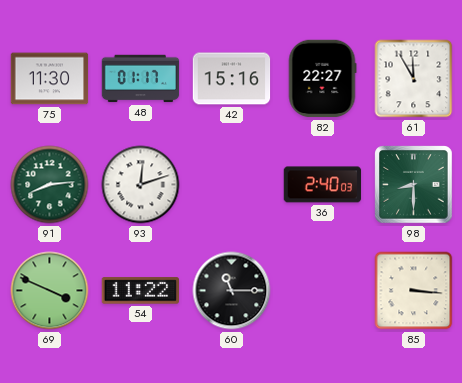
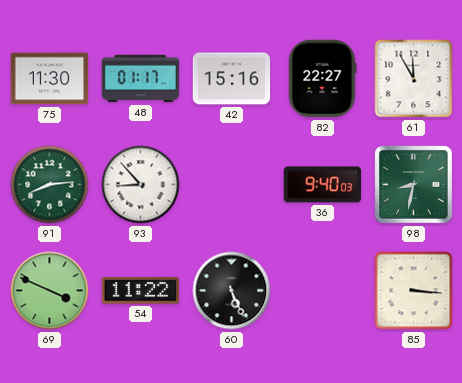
93: 12:12 -> 8:53 (141, 185)
36: 2:40 -> 9:40 (323, 185)
98: 8:30 -> 8:32 (414, 185)
60: 11:15 -> 5:26 (232, 291)
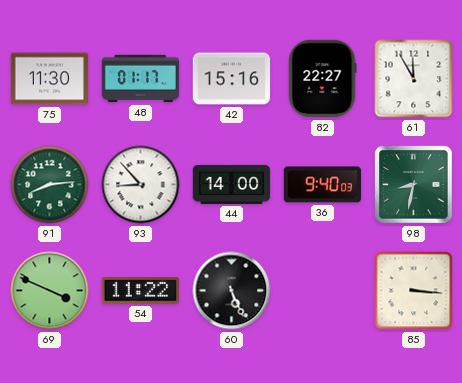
44: none -> 14:00 (232, 184)
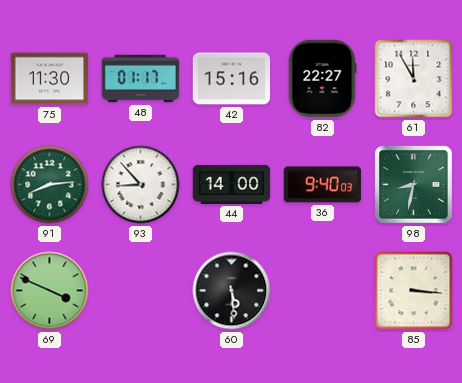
54: 11:22 -> none (141, 291)
60: 5:26 -> 5:29 (232, 291)
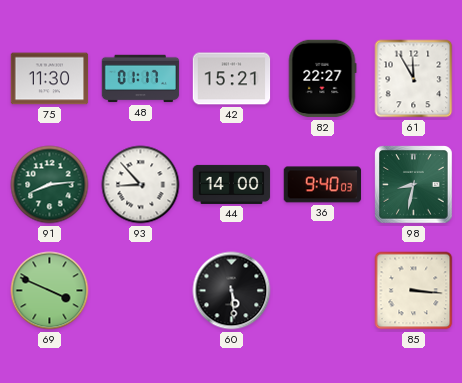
42: 15:16 -> 15:21 (232, 79)
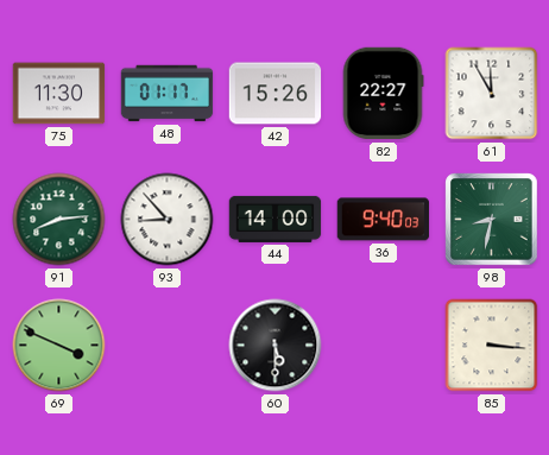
42: 15:21 -> 15:26 (276, 94)
60: 5:29 -> 5:30 (276, 346)
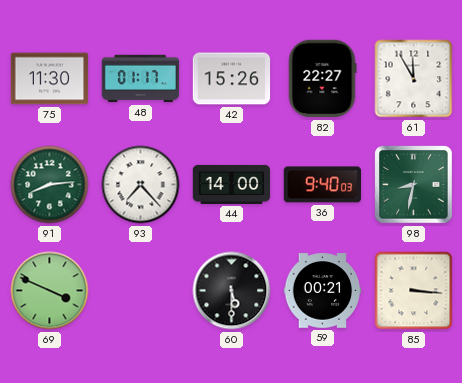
93: 8:53 -> 7:23 (141, 185)
59: none -> 00:21 (323, 291)
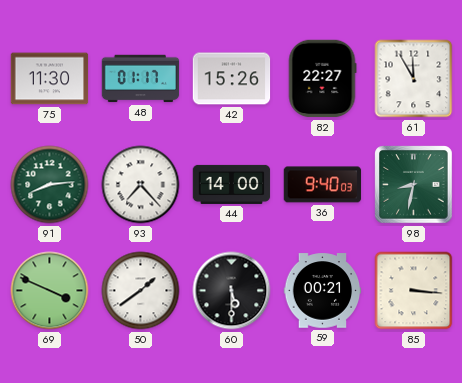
50: none -> 1:39 (141, 291)
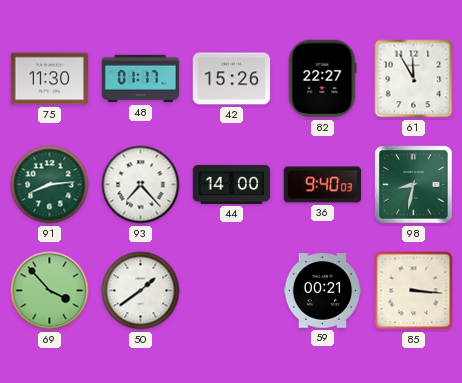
69: 3:49 -> 3:53 (50, 291)
60: 5:30 -> none (232, 291)
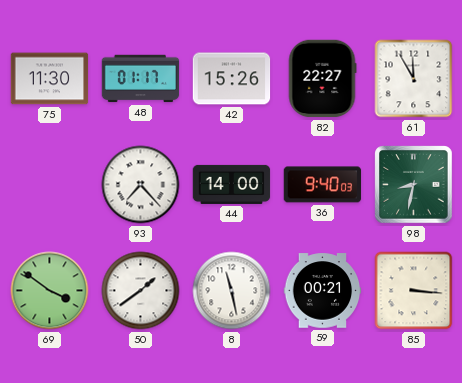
91: 8:14 -> none (50, 185)
69: 3:53 -> 3:51 (50, 291)
8: none -> 11:28 (232, 291)
